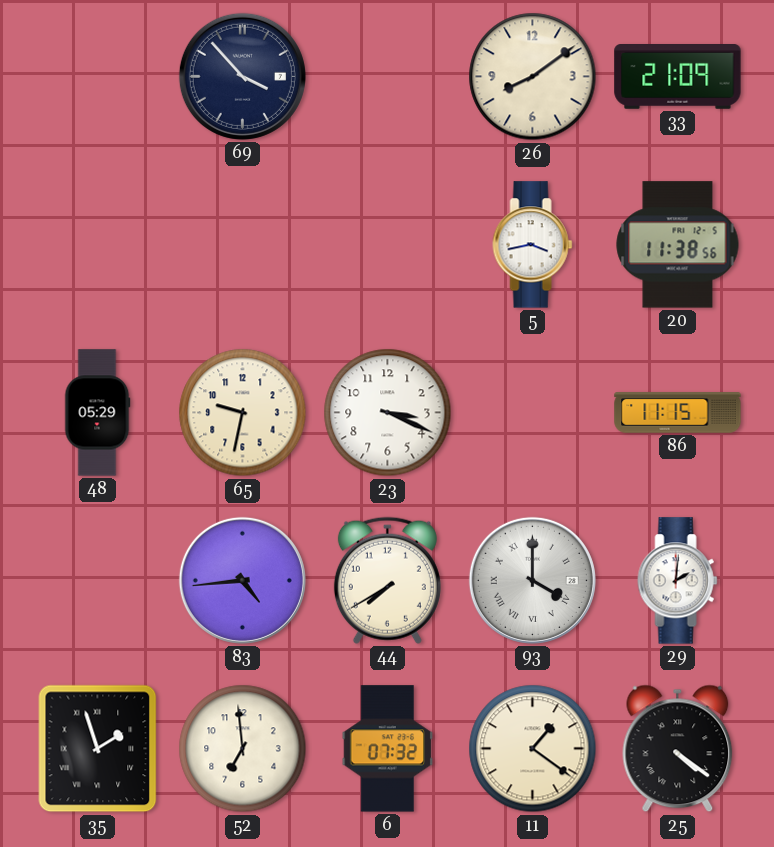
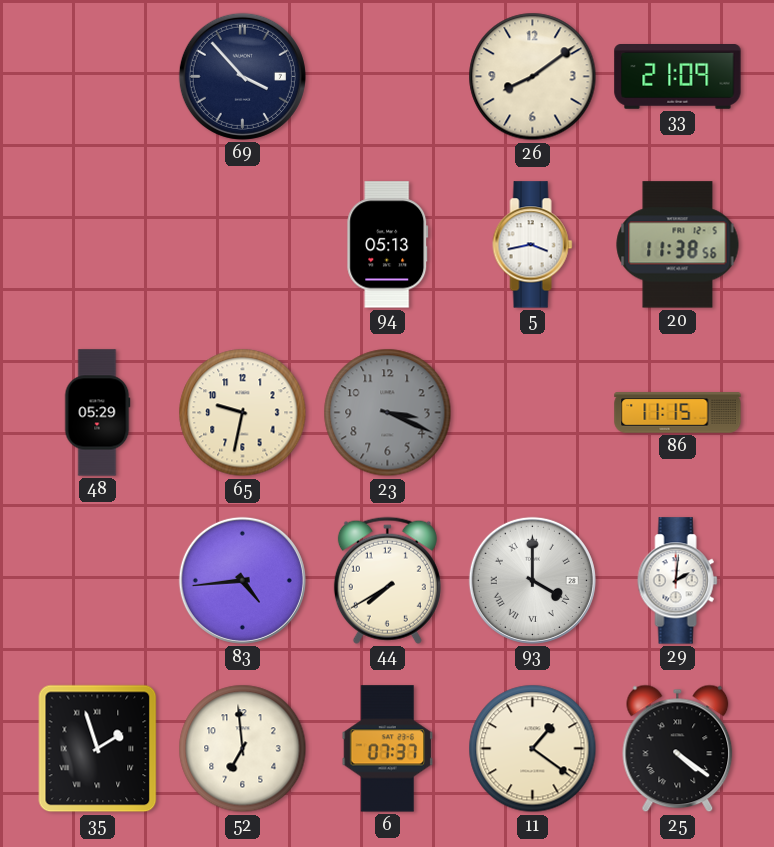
94: none -> 05:13 (388, 245)
23 dial: white -> grey (388, 413)
6: 07:32 -> 07:37 (388, 749)
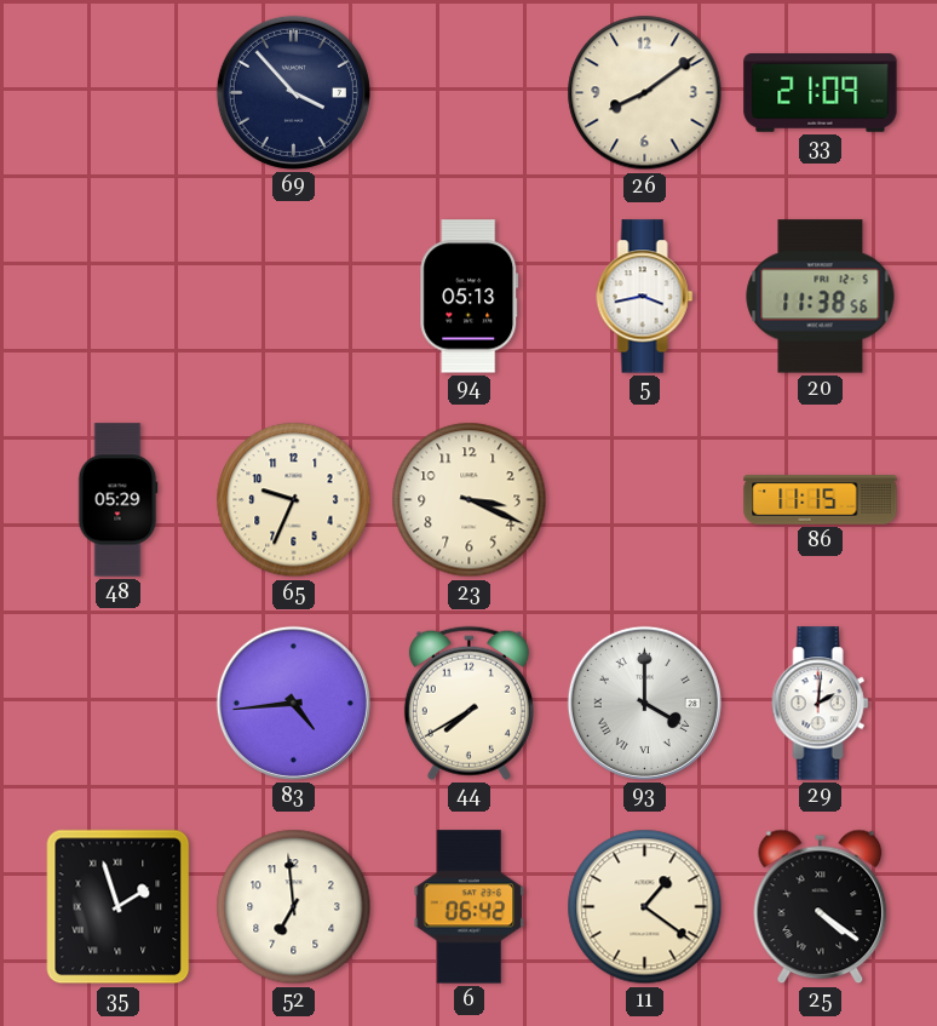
65: 9:32 -> 9:34 (294, 500)
23 dial: grey -> cream (470, 500)
6: 07:37 -> 06:42 (470, 907)
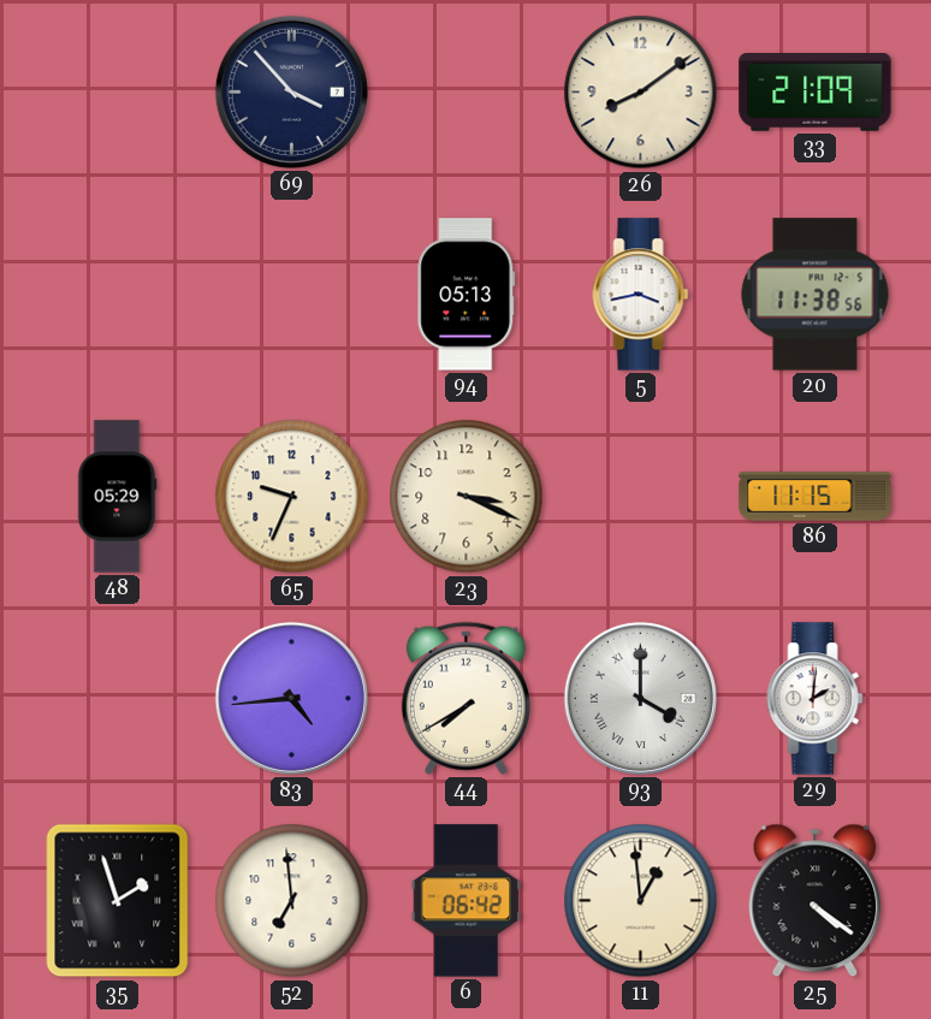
11: 1:21 -> 12:59 (641, 901)
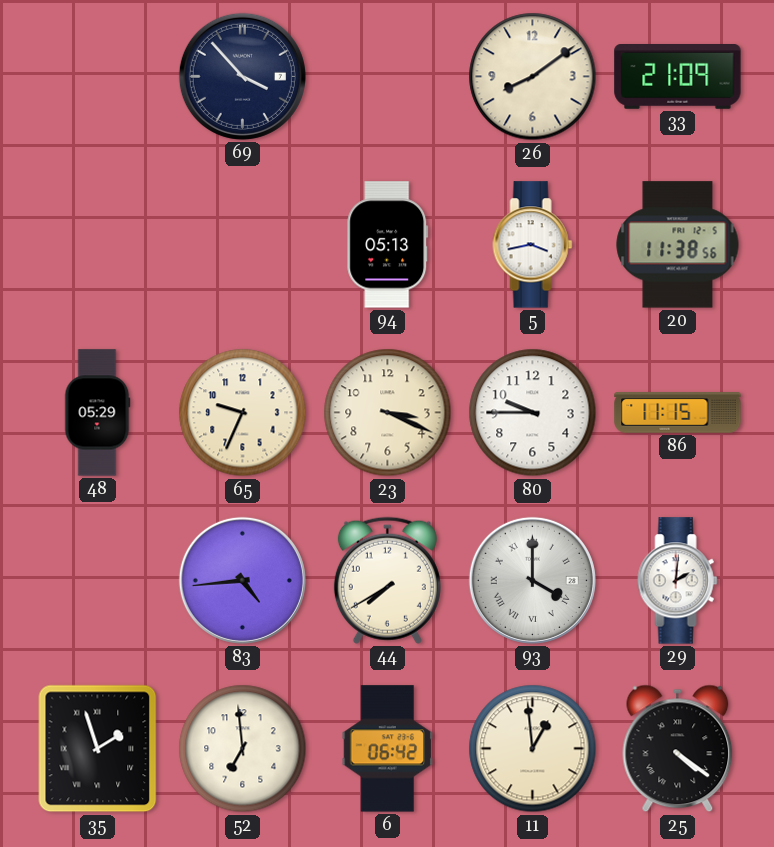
80: none -> 9:45 (533, 413)
